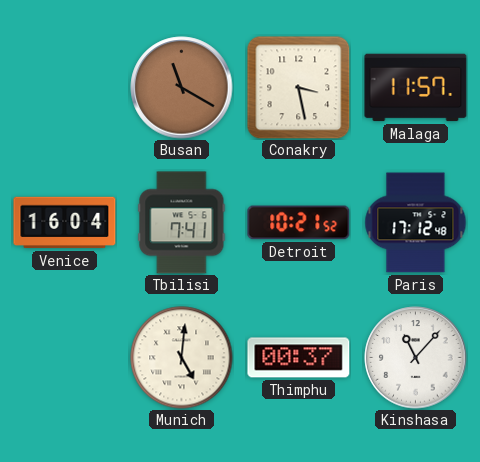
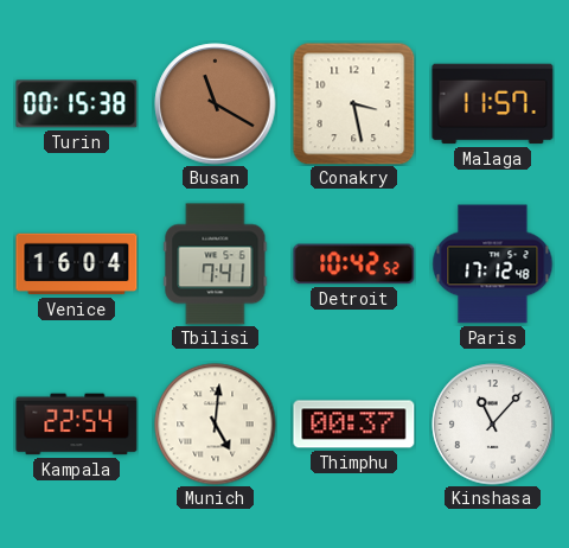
Turin: none -> 00:15 (77, 104)
Detroit: 10:21 -> 10:42 (354, 265)
Kampala: none -> 22:54 (77, 425)
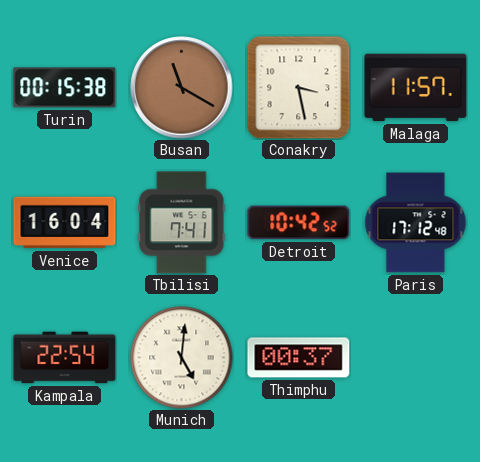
Kinshasa: 11:07 -> none (493, 425)
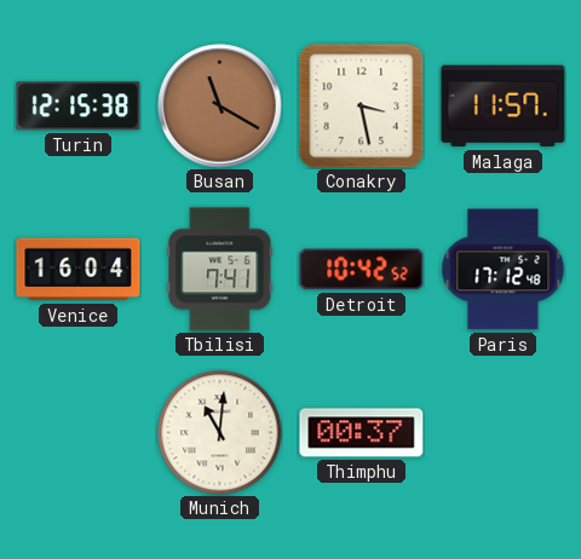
Turin: 00:15 -> 12:15 (79, 106)
Kampala: 22:54 -> none (65, 358)
Munich: 5:01 -> 11:01 (220, 433)
